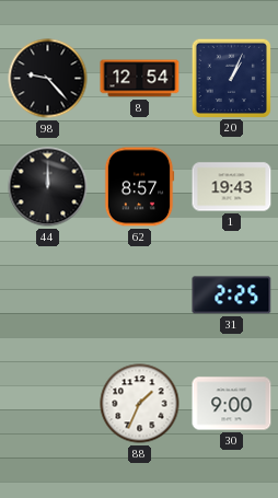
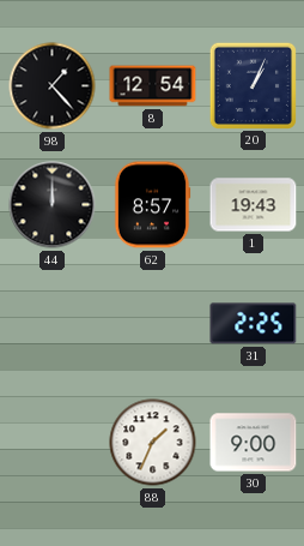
98: 9:23 -> 1:23 (53, 86)
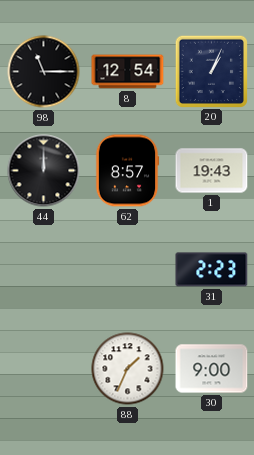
98: 1:23 -> 11:15 (44, 72)
31: 2:25 -> 2:23 (212, 270)
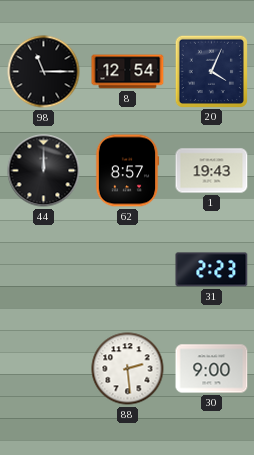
20: 1:04 -> 4:04 (211, 71)
88: 1:34 -> 2:29 (128, 369)
